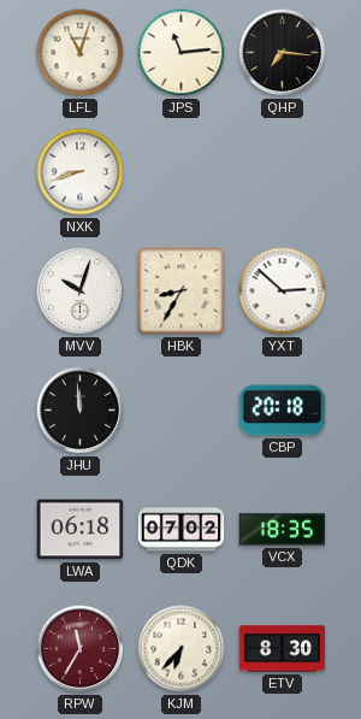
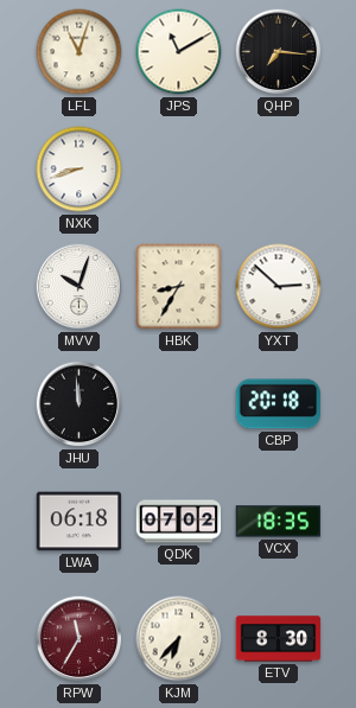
JPS: 11:14 -> 11:10 (179, 52)
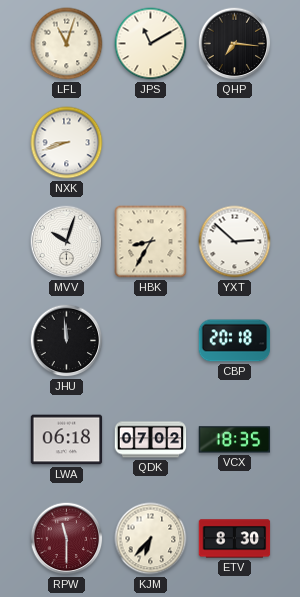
RPW: 11:35 -> 11:30 (67, 539)
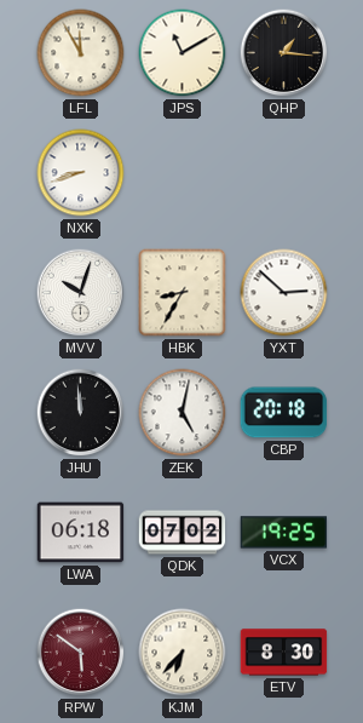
LFL: 11:03 -> 11:55 (81, 53)
QHP: 7:16 -> 1:16 (284, 53)
ZEK: none -> 5:02 (183, 413)
VCX: 18:35 -> 19:25 (284, 533)
RPW: 11:30 -> 5:51 (81, 653)
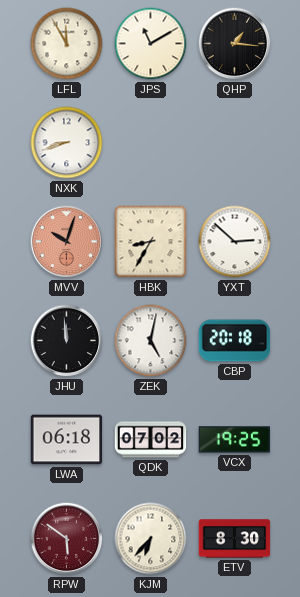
MVV dial: white -> salmon (67, 242)
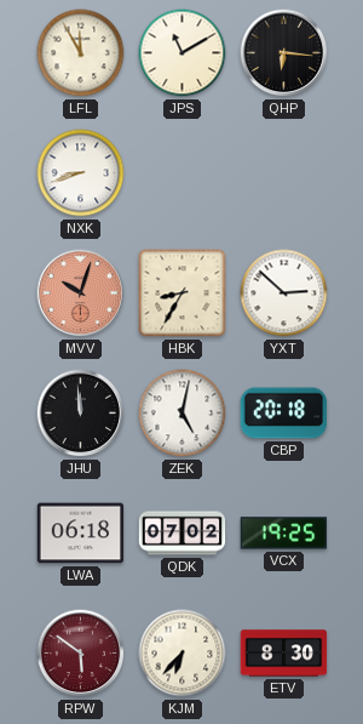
QHP: 1:16 -> 6:16 (284, 53)
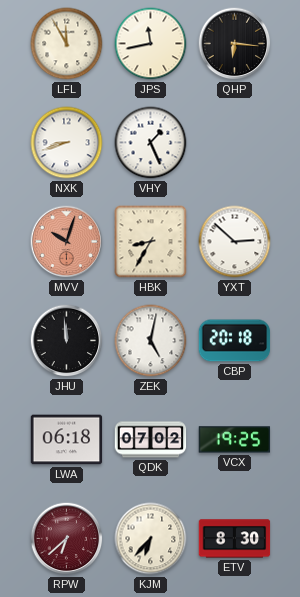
JPS: 11:10 -> 11:43 (151, 44)
VHY: none -> 1:26 (151, 143)
RPW: 5:51 -> 6:38 (67, 539)
